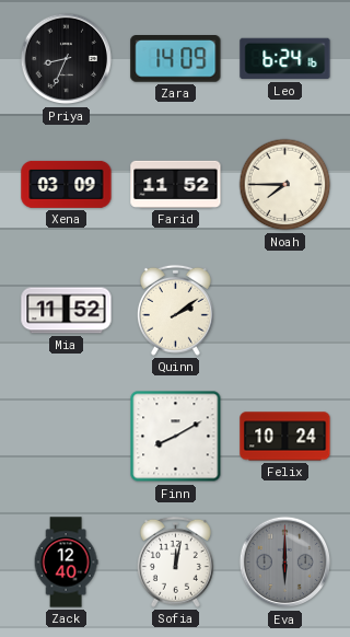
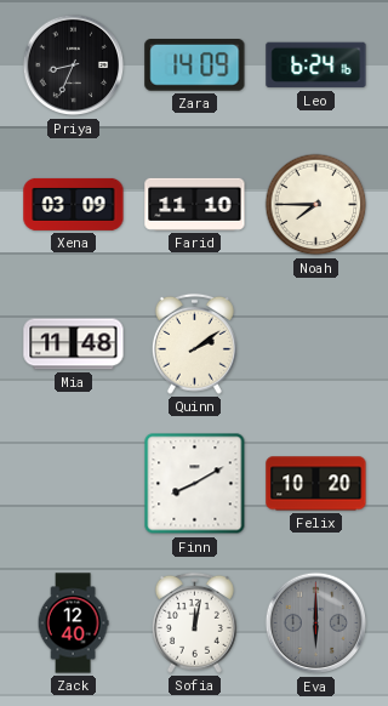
Farid: 11:52 -> 11:10 (195, 204)
Mia: 11:52 -> 11:48 (74, 345)
Felix: 10:24 -> 10:20 (316, 484)
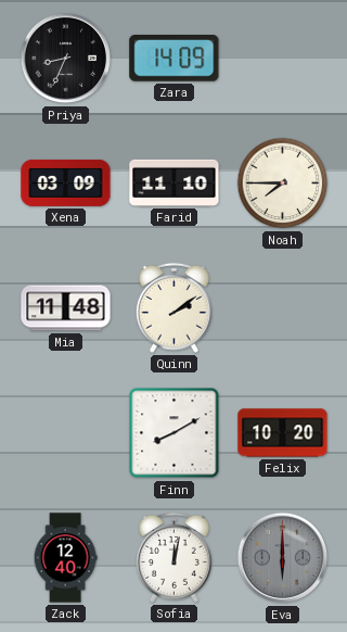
Leo: 6:24 -> none (316, 66)
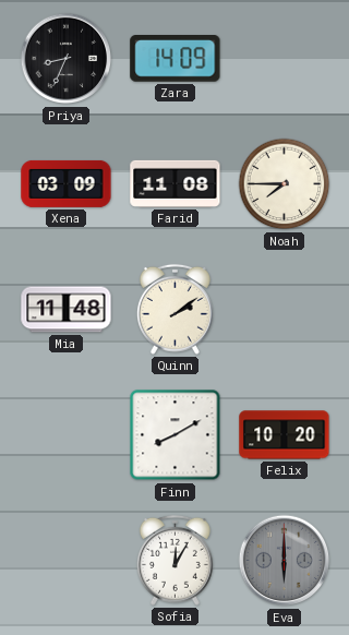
Farid: 11:10 -> 11:08 (176, 183)
Zack: 12:40 -> none (65, 558)
Sofia: 12:02 -> 12:05 (174, 560)
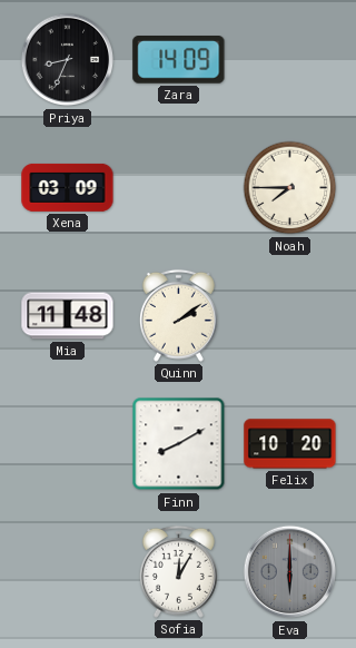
Farid: 11:08 -> none (176, 183)
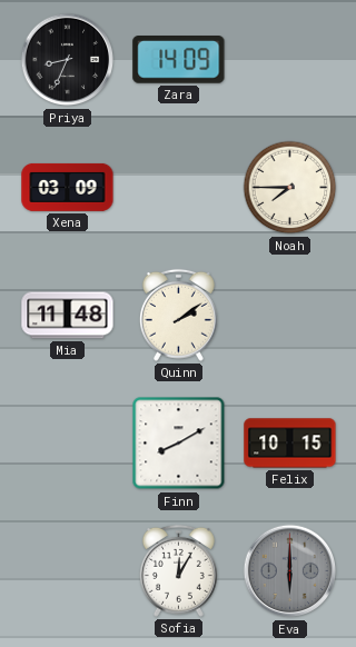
Felix: 10:20 -> 10:15 (290, 444)
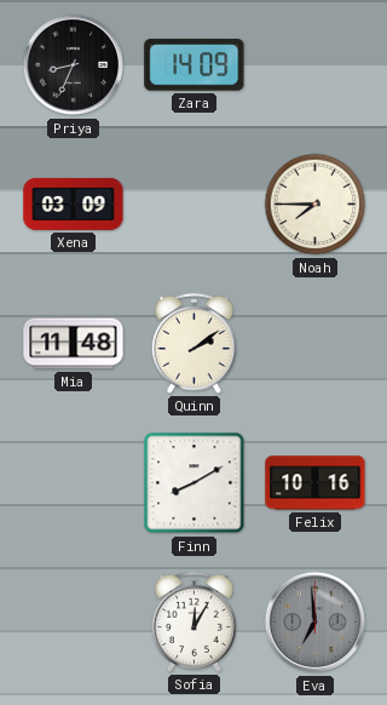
Felix: 10:15 -> 10:16 (316, 483)
Eva: 6:00 -> 6:59 (316, 623)
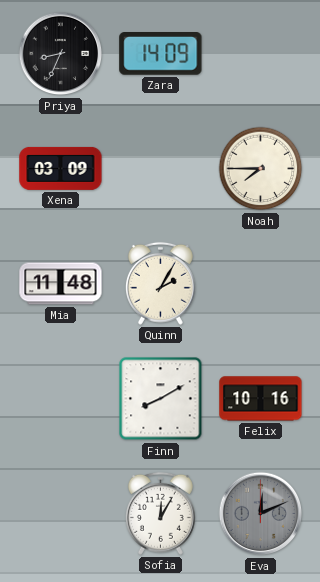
Quinn: 2:09 -> 2:05 (160, 283)
Eva: 6:59 -> 12:11 (261, 514)
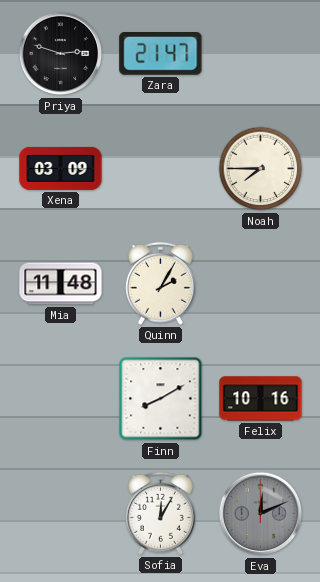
Priya: 8:34 -> 2:48 (61, 54)
Zara: 14:09 -> 21:47 (161, 54)
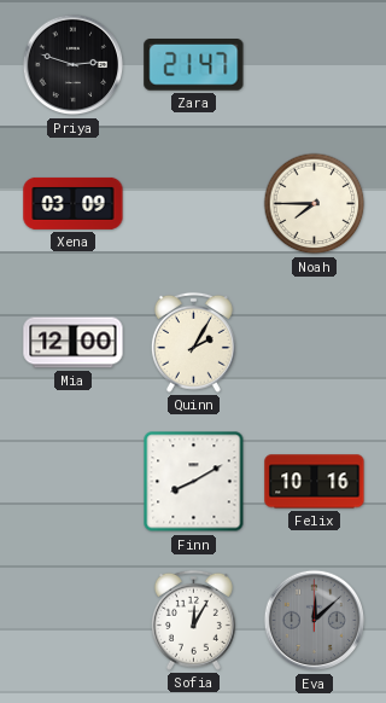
Mia: 11:48 -> 12:00 (74, 343)
Eva: 12:11 -> 12:08 (315, 621)
